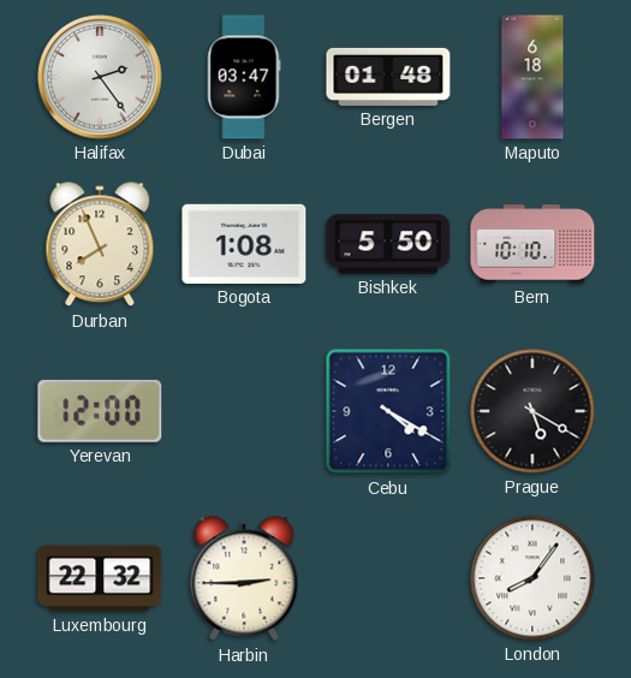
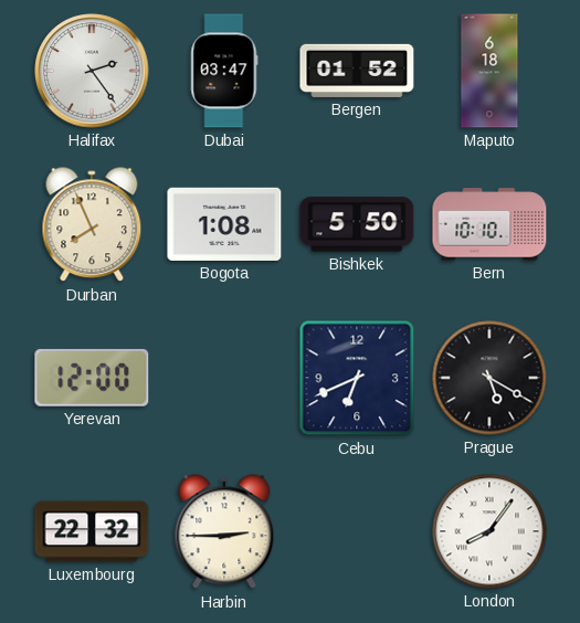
Bergen: 01:48 -> 01:52 (357, 71)
Cebu: 4:20 -> 6:41 (357, 378)
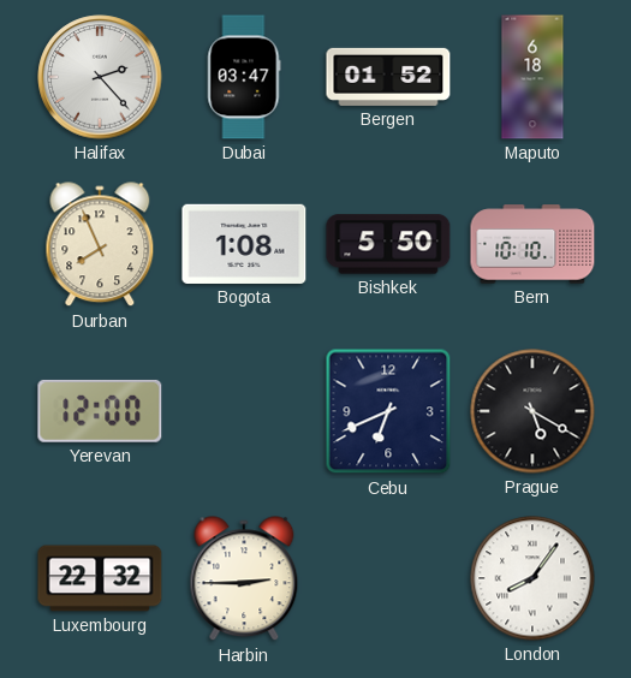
Halifax: 2:24 -> 2:23 (100, 77)
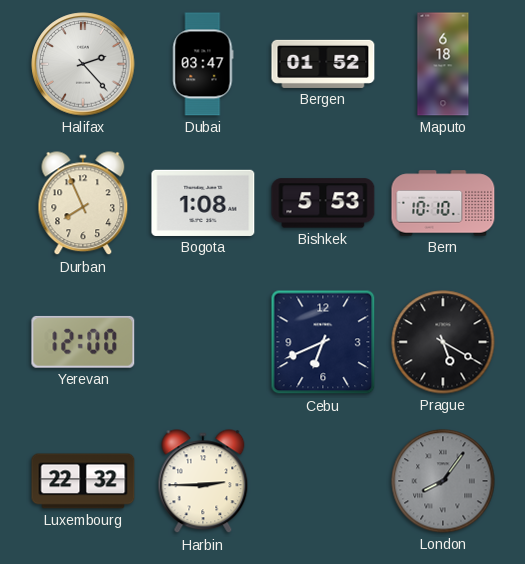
Bishkek: 5:50 -> 5:53 (323, 203)
London dial: white -> grey (443, 481)
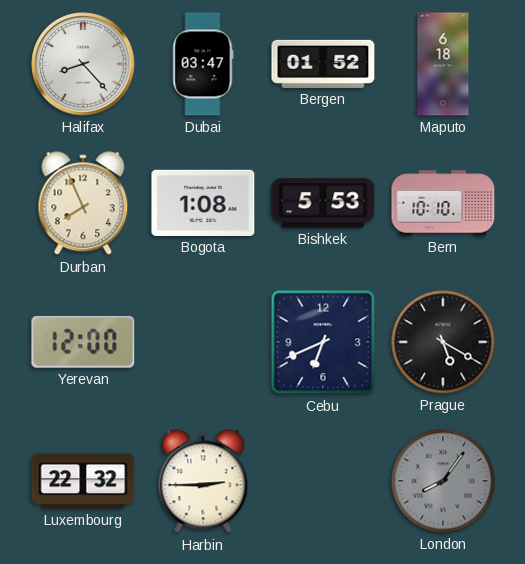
Halifax: 2:23 -> 8:23 (83, 64)
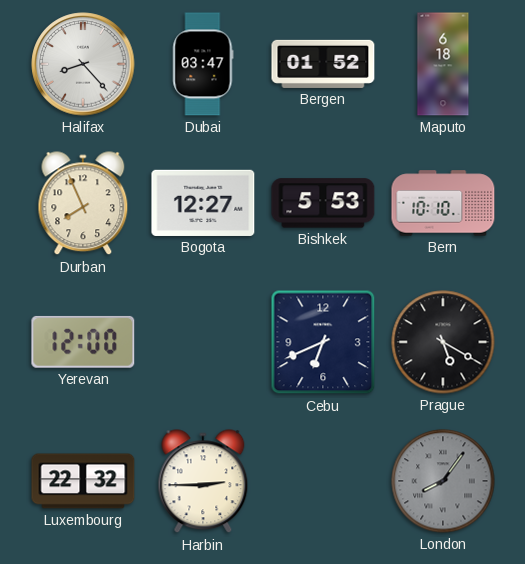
Bogota: 1:08 -> 12:27 (203, 203)
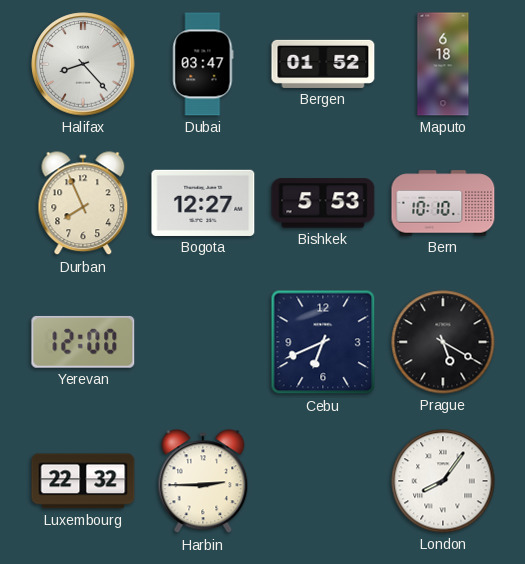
London dial: grey -> white (443, 481)
